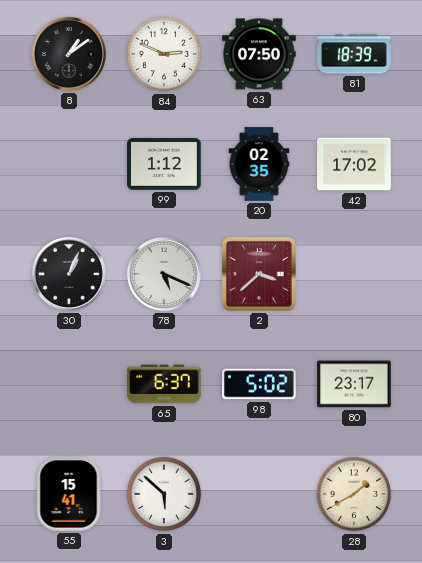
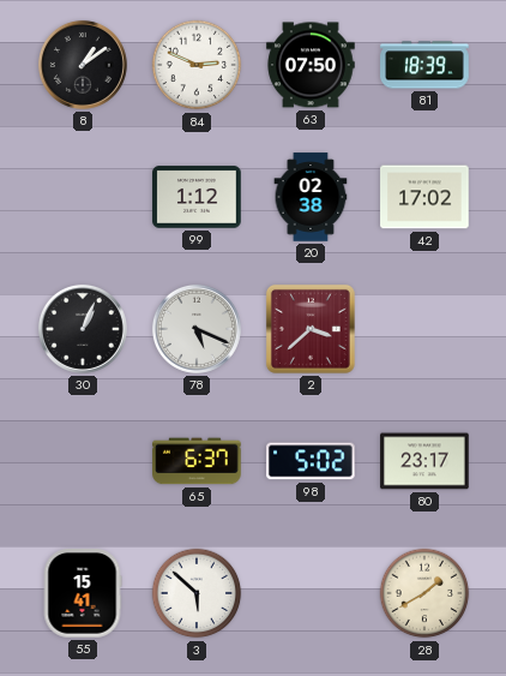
20: 02:35 -> 02:38 (311, 197)
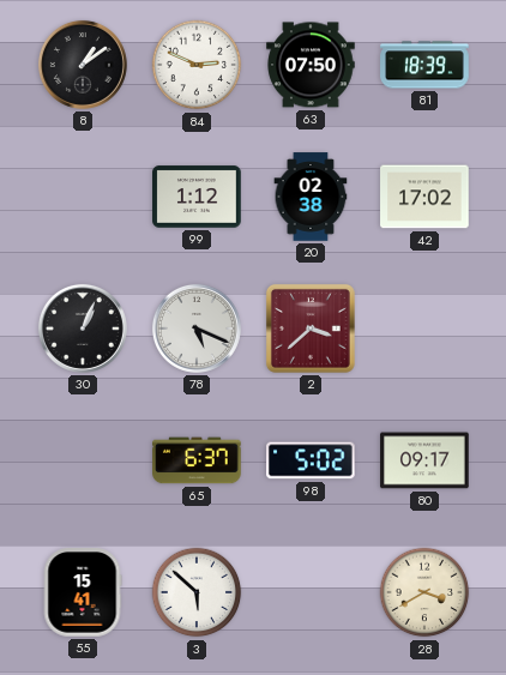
80: 23:17 -> 09:17 (424, 460)
28: 1:40 -> 3:40 (424, 592)
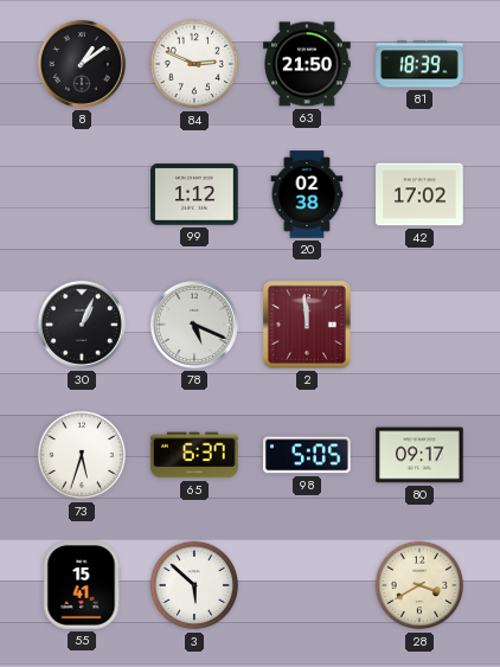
63: 07:50 -> 21:50 (307, 64)
2: 3:38 -> 11:59 (307, 325)
73: none -> 5:33 (82, 455)
98: 5:02 -> 5:05 (308, 455)
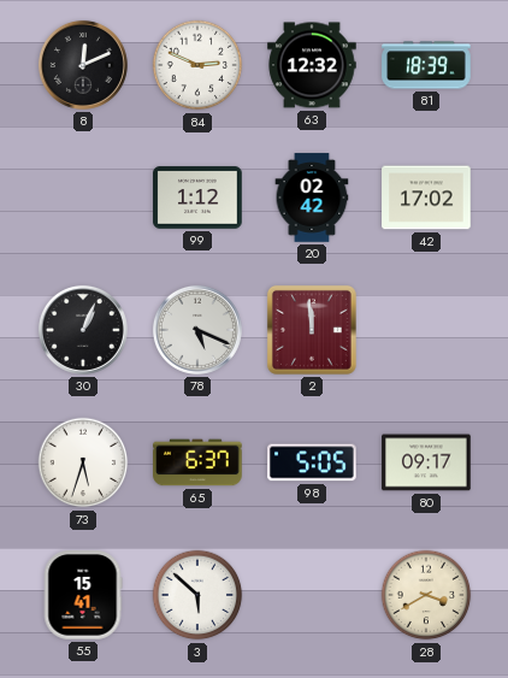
8: 1:09 -> 12:11 (83, 65)
63: 21:50 -> 12:32 (312, 65)
20: 02:38 -> 02:42 (312, 197)
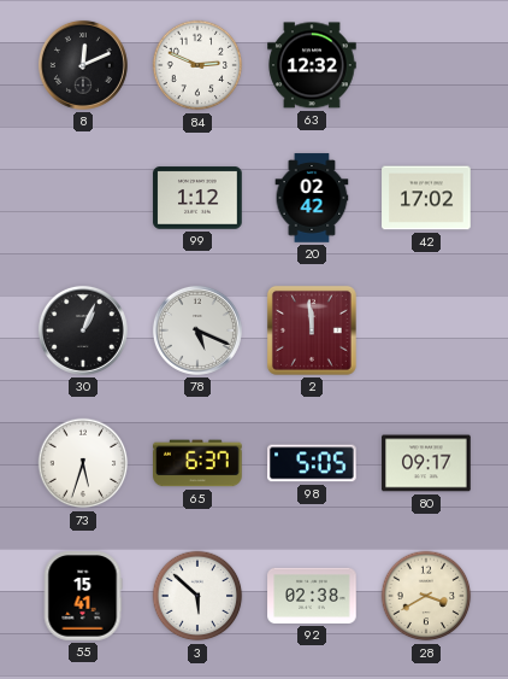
81: 18:39 -> none (426, 65)
92: none -> 02:38 (312, 596)
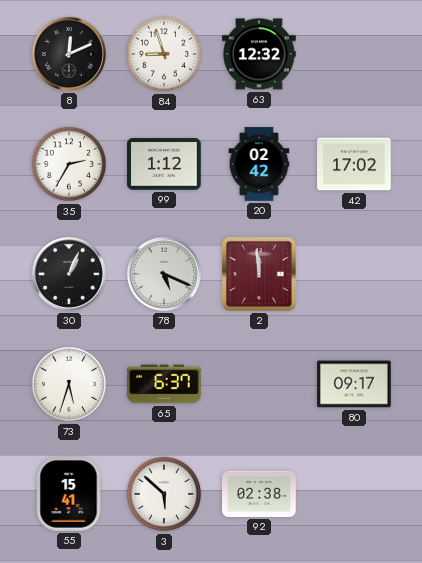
84: 2:49 -> 8:57 (164, 54)
35: none -> 2:35 (69, 164)
98: 5:05 -> none (313, 463)
28: 3:40 -> none (426, 596)
